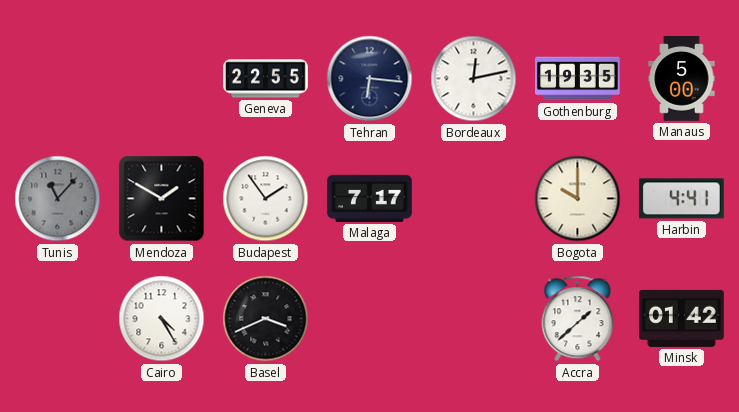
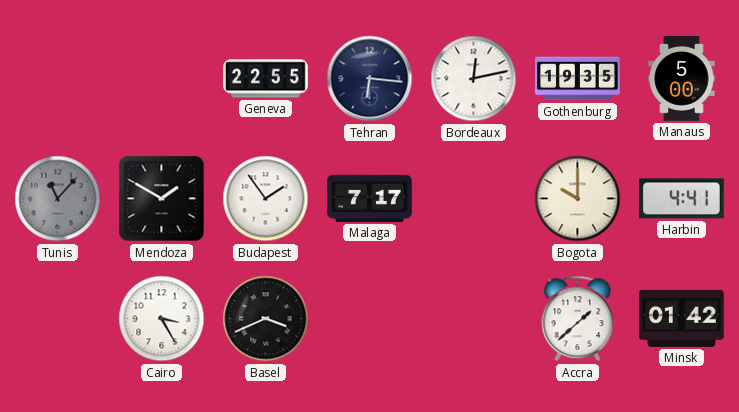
Cairo: 4:25 -> 3:25 (162, 319)
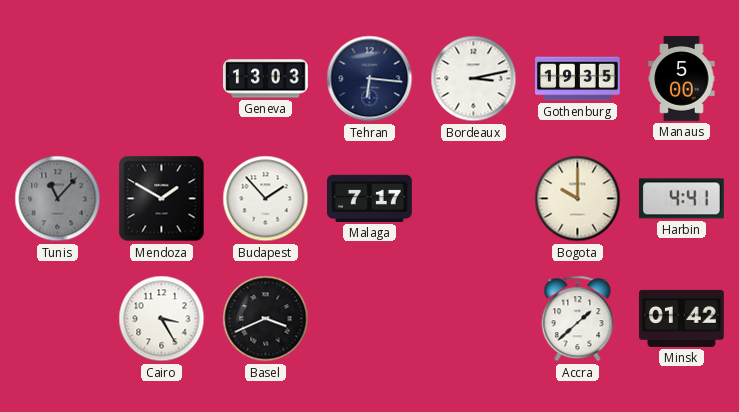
Geneva: 22:55 -> 13:03 (266, 79)
Bordeaux: 12:13 -> 3:13 (474, 79)
Budapest: 1:54 -> 1:53 (266, 199)
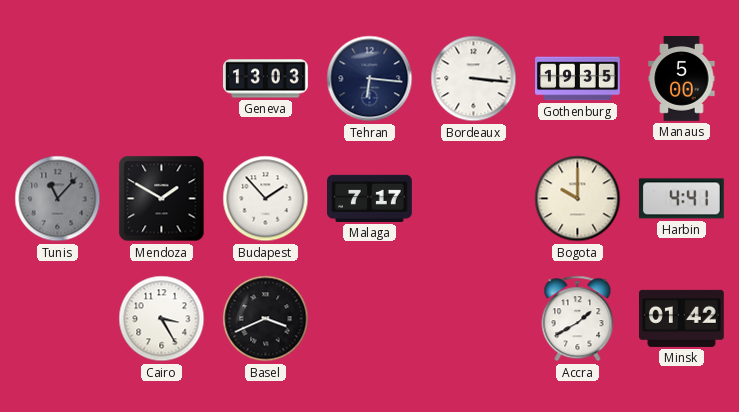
Bordeaux: 3:13 -> 3:16 (474, 79)
Accra: 1:38 -> 1:40 (578, 319)
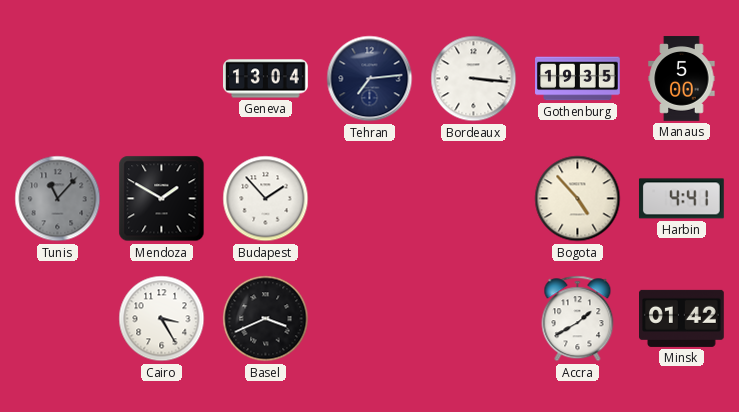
Geneva: 13:03 -> 13:04 (266, 79)
Tehran: 6:16 -> 7:14 (370, 79)
Malaga: 7:17 -> none (370, 198)
Bogota: 10:00 -> 4:53 (578, 199)
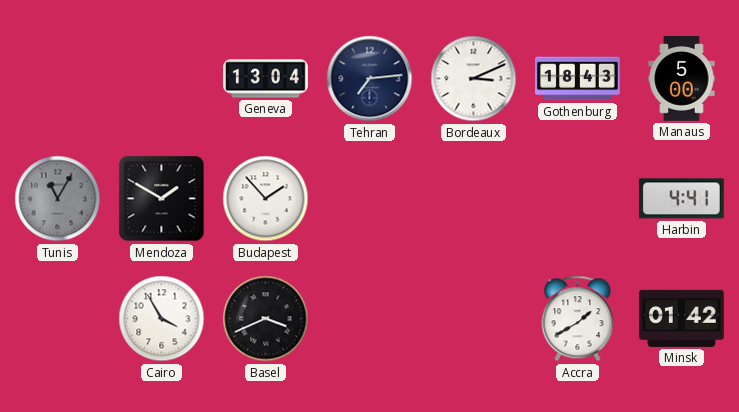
Bordeaux: 3:16 -> 3:11 (474, 79)
Gothenburg: 19:35 -> 18:43 (578, 79)
Tunis: 11:07 -> 11:05 (58, 199)
Bogota: 4:53 -> none (578, 199)
Cairo: 3:25 -> 3:55 (162, 319)
